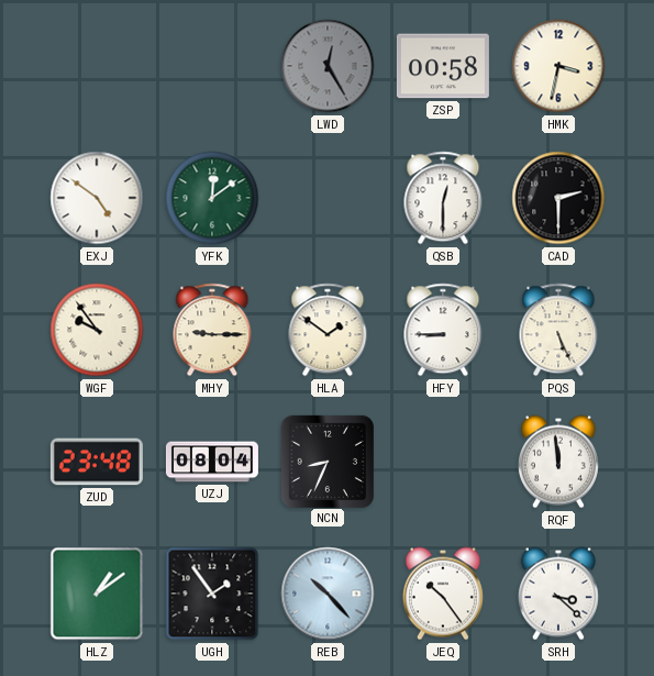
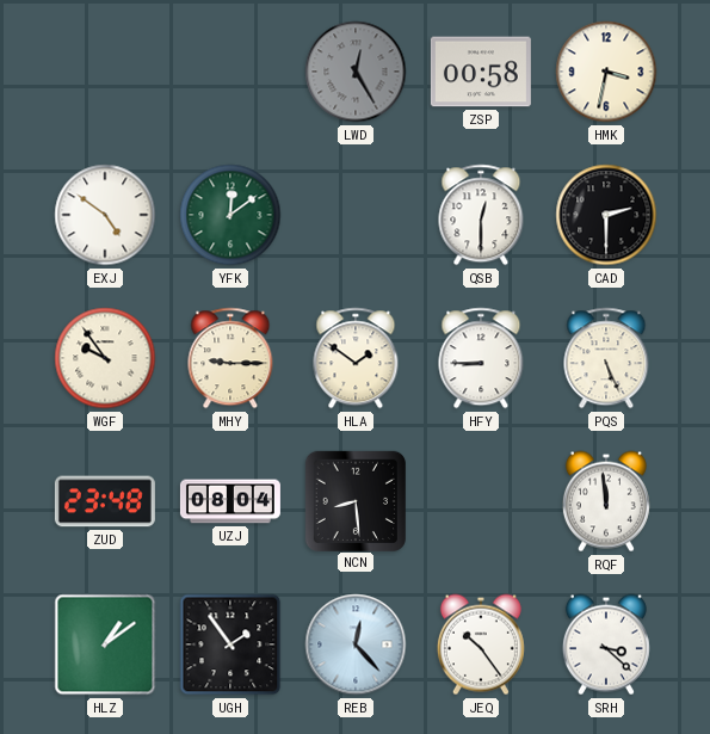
NCN: 8:34 -> 8:29 (354, 500)
REB: 10:23 -> 12:23 (356, 644)
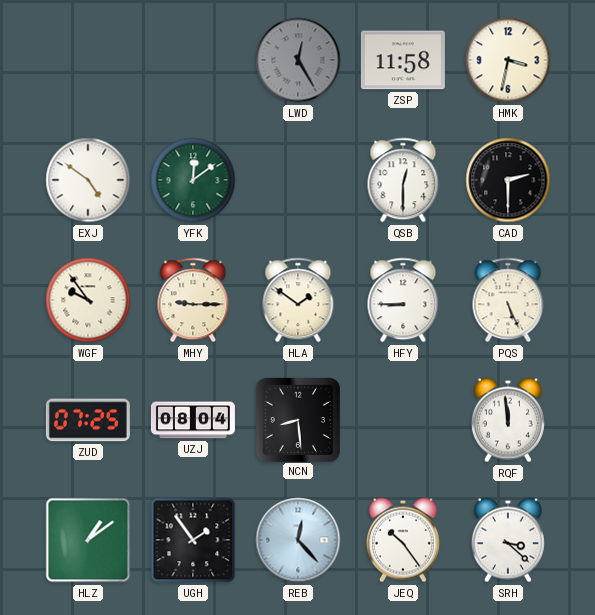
ZSP: 00:58 -> 11:58 (403, 60)
ZUD: 23:48 -> 07:25 (88, 420)
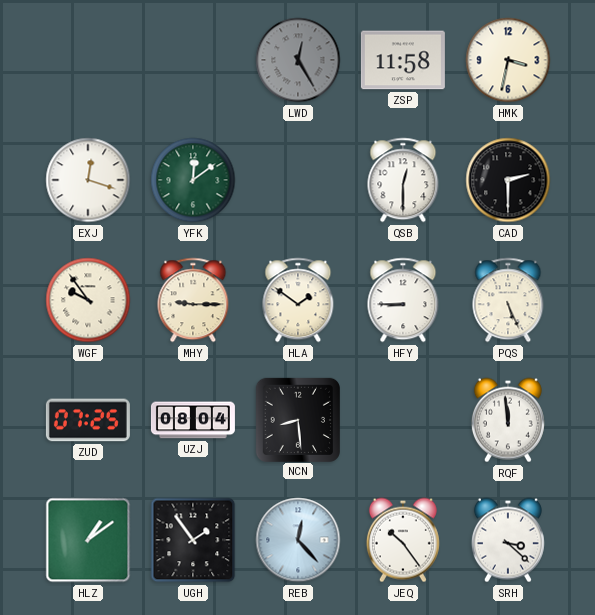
EXJ: 4:51 -> 12:18 (88, 180)
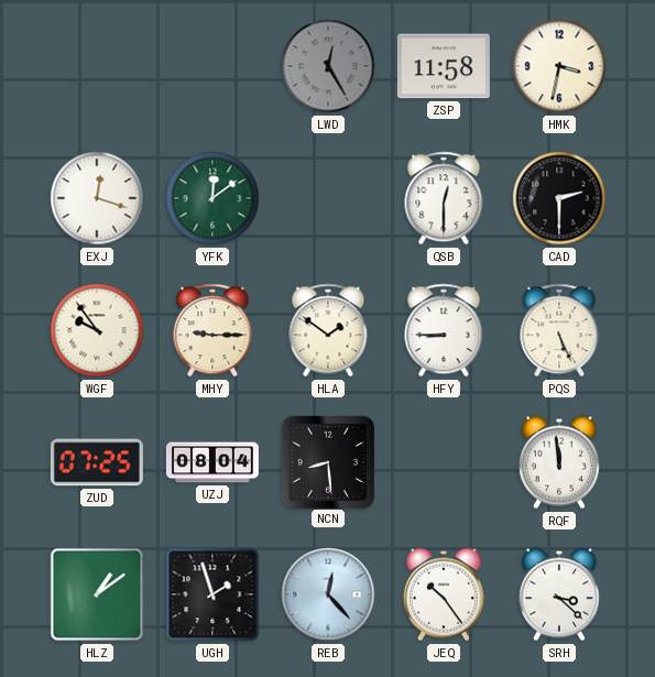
UGH: 1:54 -> 1:57 (212, 594)
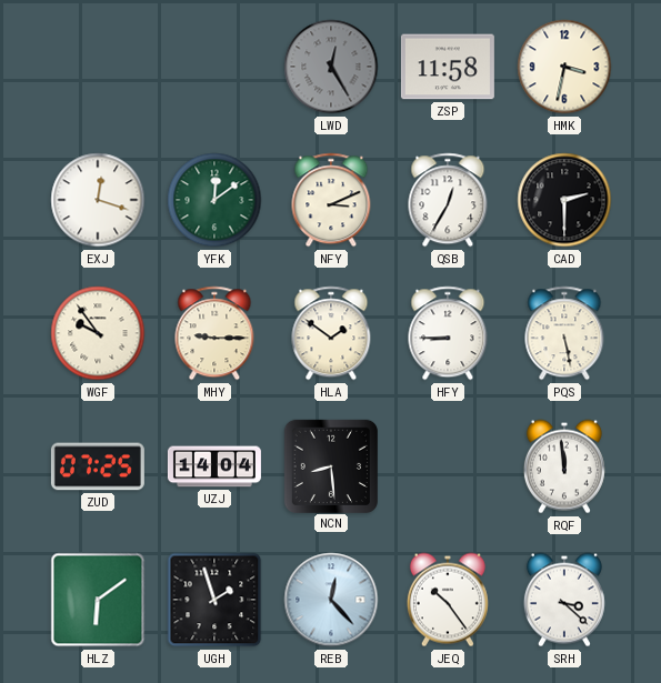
NFY: none -> 3:11 (331, 200)
QSB: 12:30 -> 12:35 (448, 200)
PQS: 5:26 -> 5:28 (564, 333)
UZJ: 08:04 -> 14:04 (214, 466)
HLZ: 1:09 -> 6:09 (98, 600)
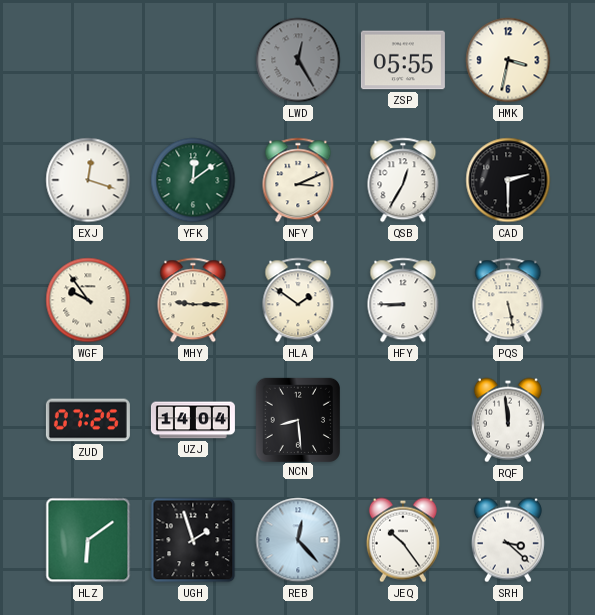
ZSP: 11:58 -> 05:55 (403, 60)
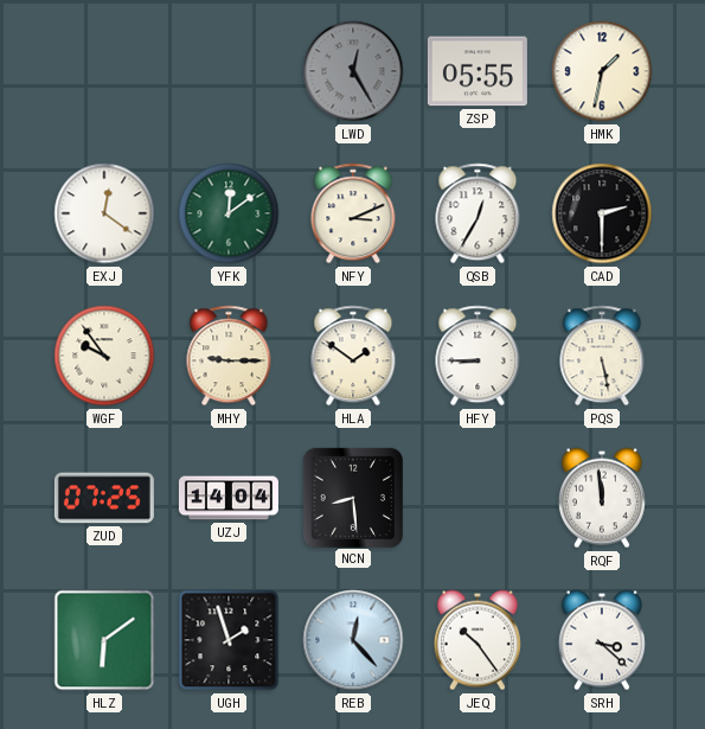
HMK: 3:32 -> 1:32 (602, 71)
EXJ: 12:18 -> 12:21 (104, 213)
